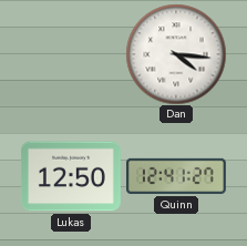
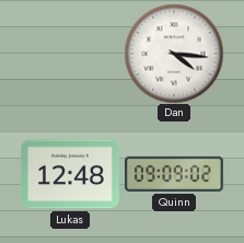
Lukas: 12:50 -> 12:48 (70, 174)
Quinn: 12:41 -> 09:09 (174, 174)
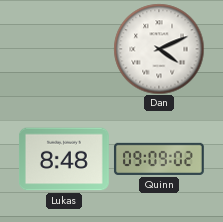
Dan: 4:16 -> 4:11 (159, 49)
Lukas: 12:48 -> 8:48 (64, 159)
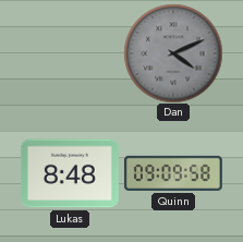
Dan dial: white -> grey (173, 53)
Quinn: 09:09:02 -> 09:09:58 (173, 173)
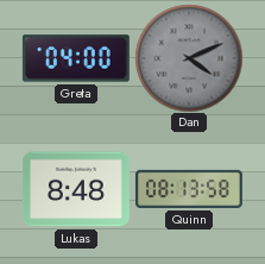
Greta: none -> 04:00 (76, 58)
Quinn: 09:09 -> 08:13 (189, 189)
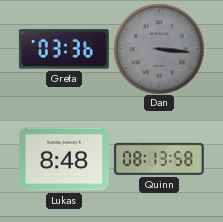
Greta: 04:00 -> 03:36 (64, 49)
Dan: 4:11 -> 3:16 (159, 49)
